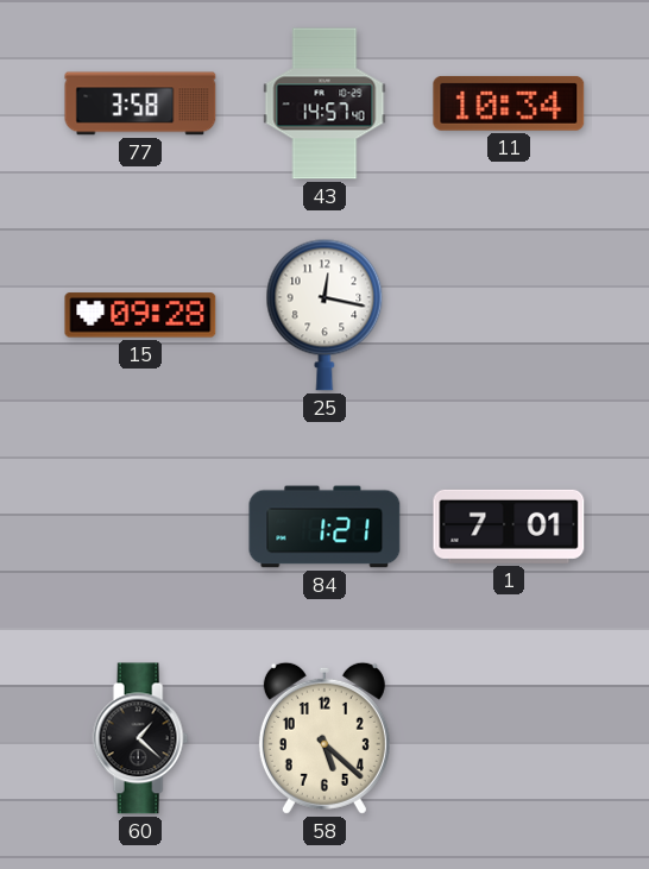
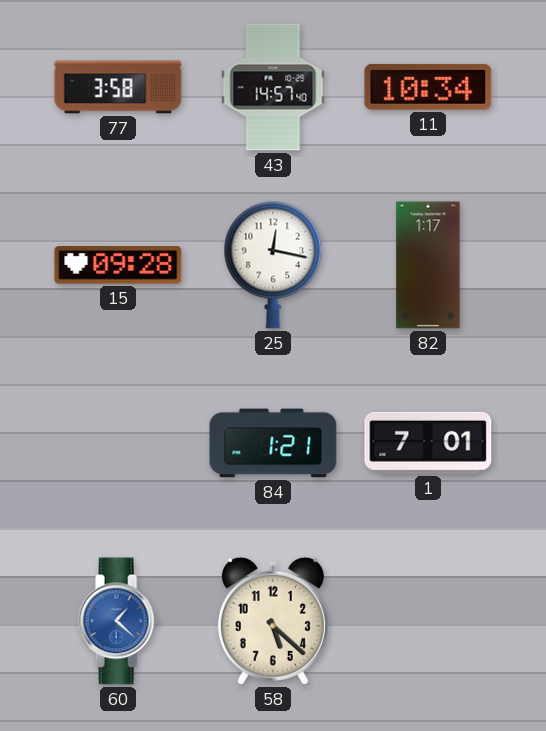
82: none -> 1:17 (428, 265)
60 dial: black -> blue (118, 621)
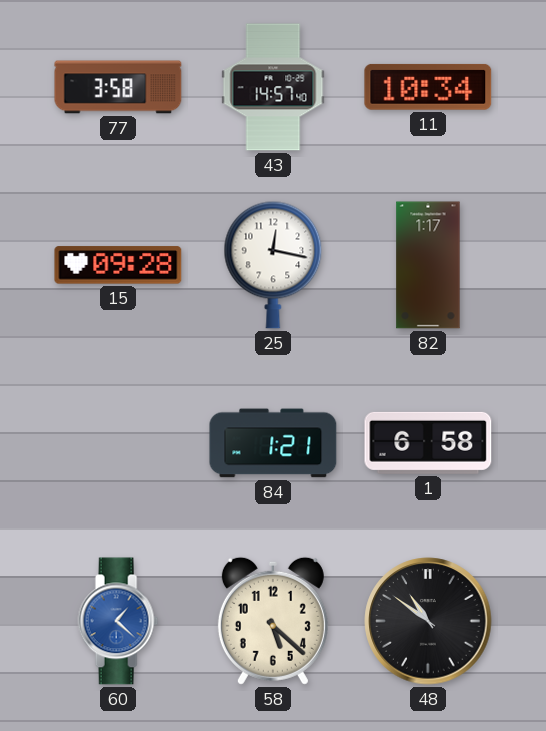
1: 7:01 -> 6:58 (428, 443)
48: none -> 10:51 (428, 621)
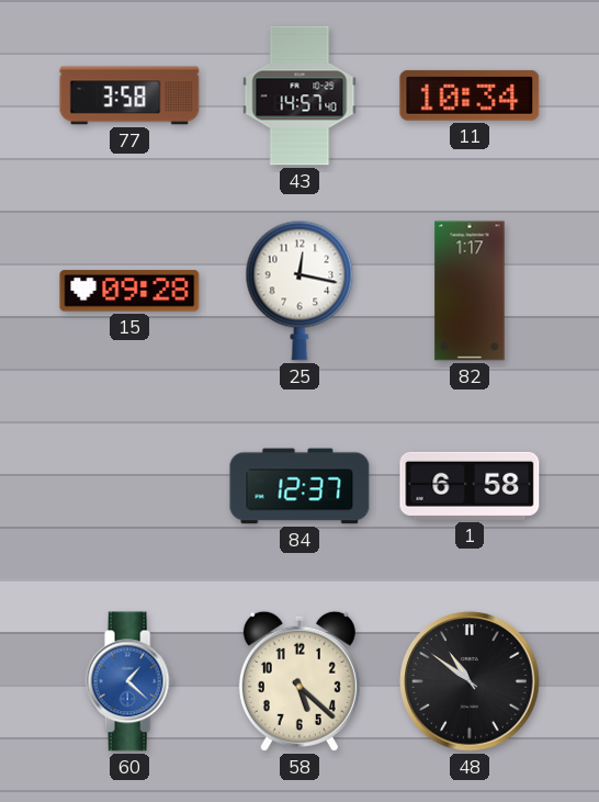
84: 1:21 -> 12:37 (299, 486)
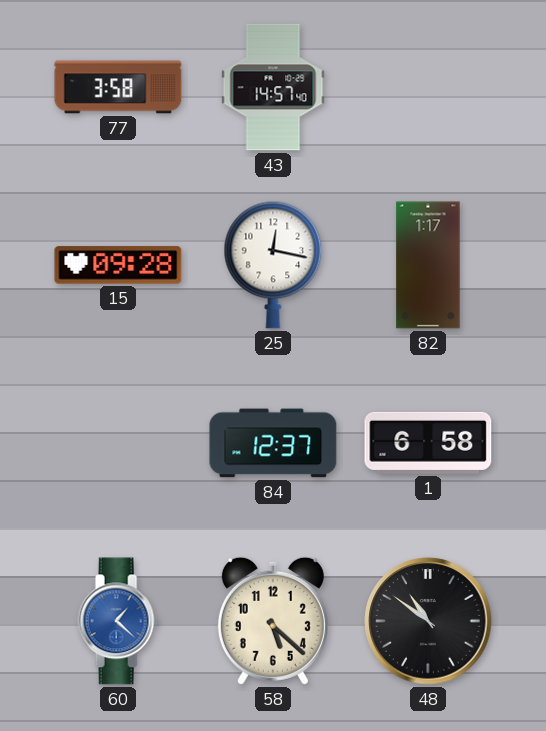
11: 10:34 -> none (470, 95)
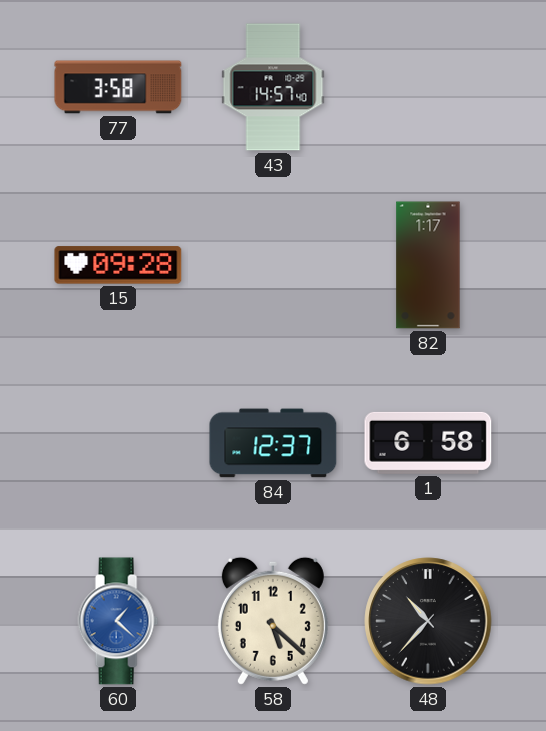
25: 12:17 -> none (273, 265)
48: 10:51 -> 10:37 (428, 621)
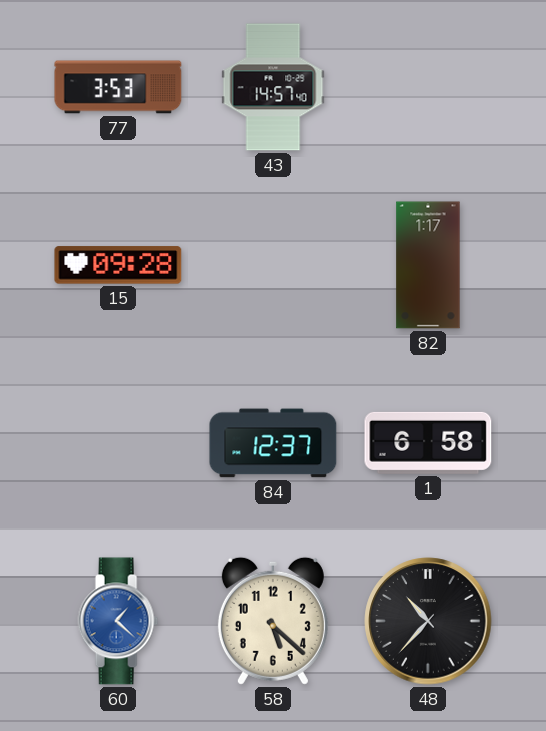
77: 3:58 -> 3:53 (118, 87)
